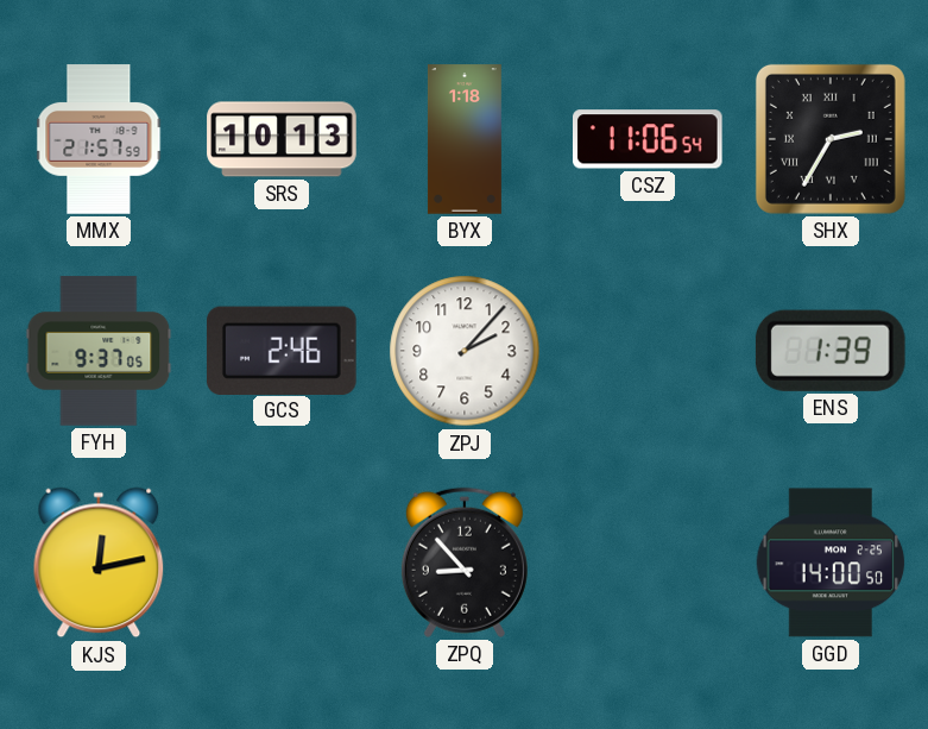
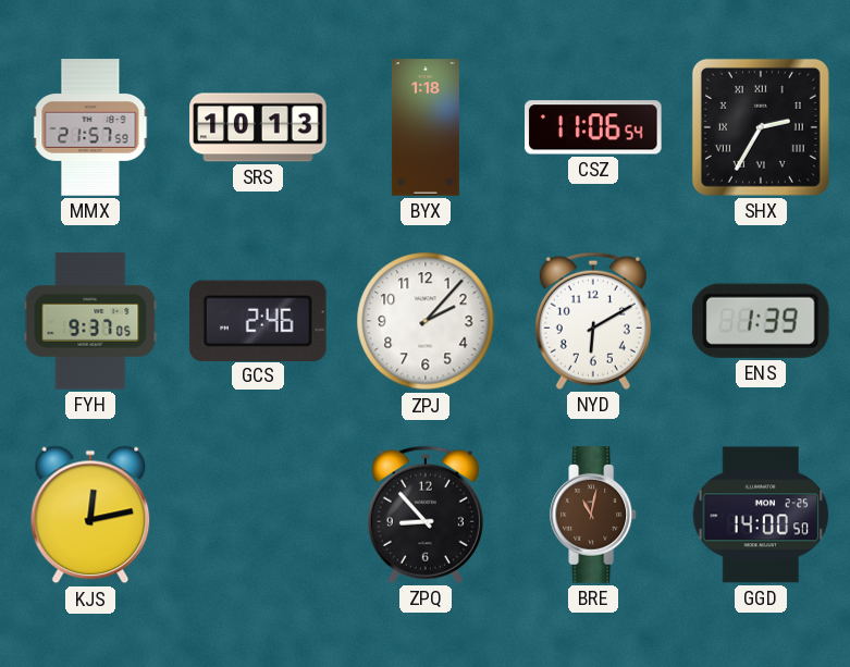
NYD: none -> 6:10 (593, 321)
BRE: none -> 11:02 (594, 515)
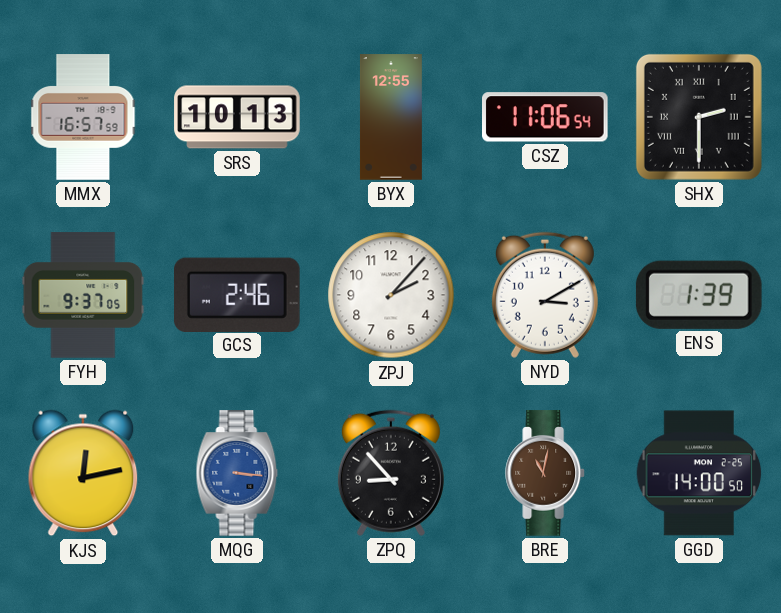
MMX: 21:57 -> 16:57 (83, 117)
BYX: 1:18 -> 12:55 (391, 117)
SHX: 2:35 -> 2:30 (699, 117)
NYD: 6:10 -> 3:10 (545, 295)
MQG: none -> 3:16 (237, 473)
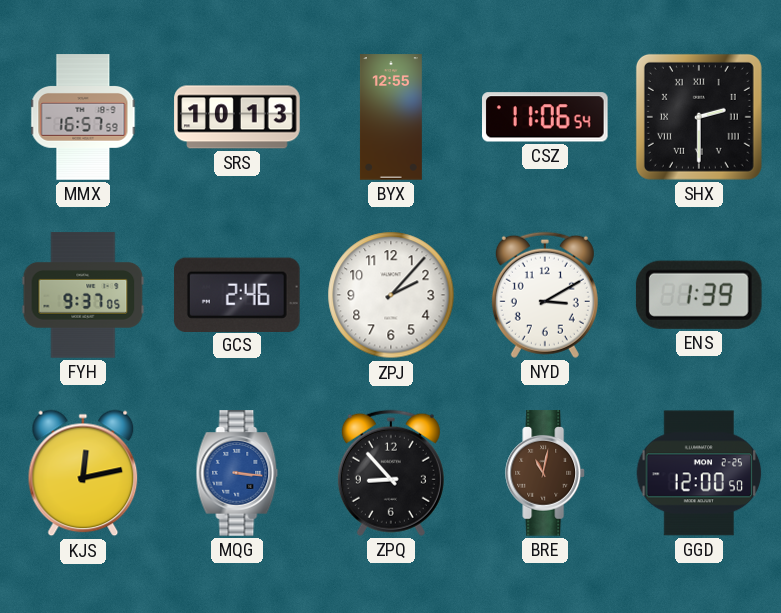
GGD: 14:00 -> 12:00 (699, 473)
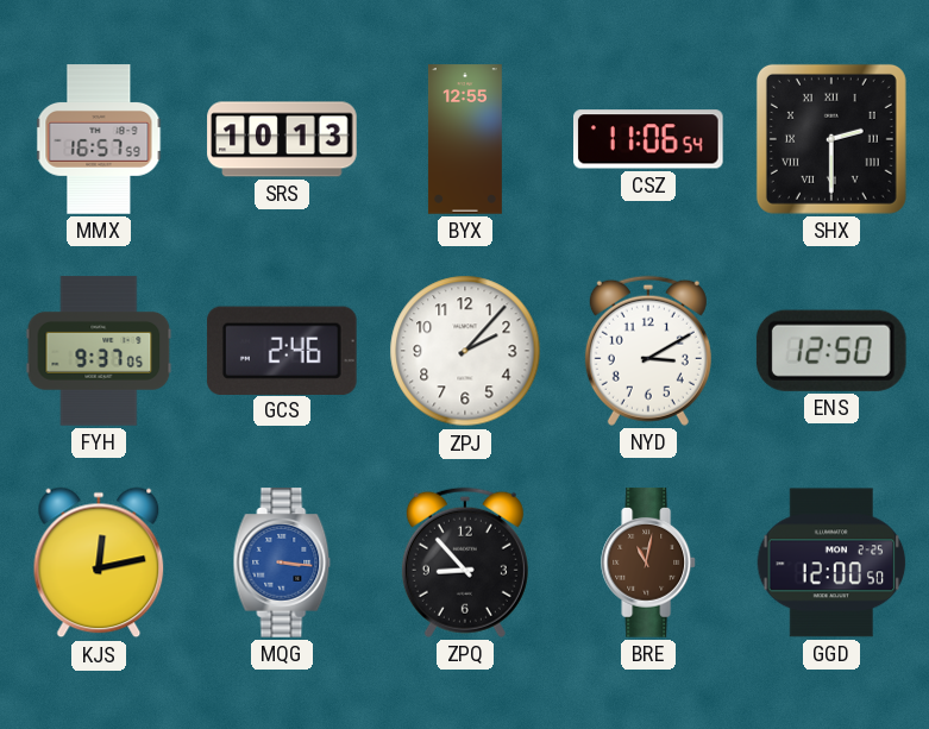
ENS: 1:39 -> 12:50 (831, 351)
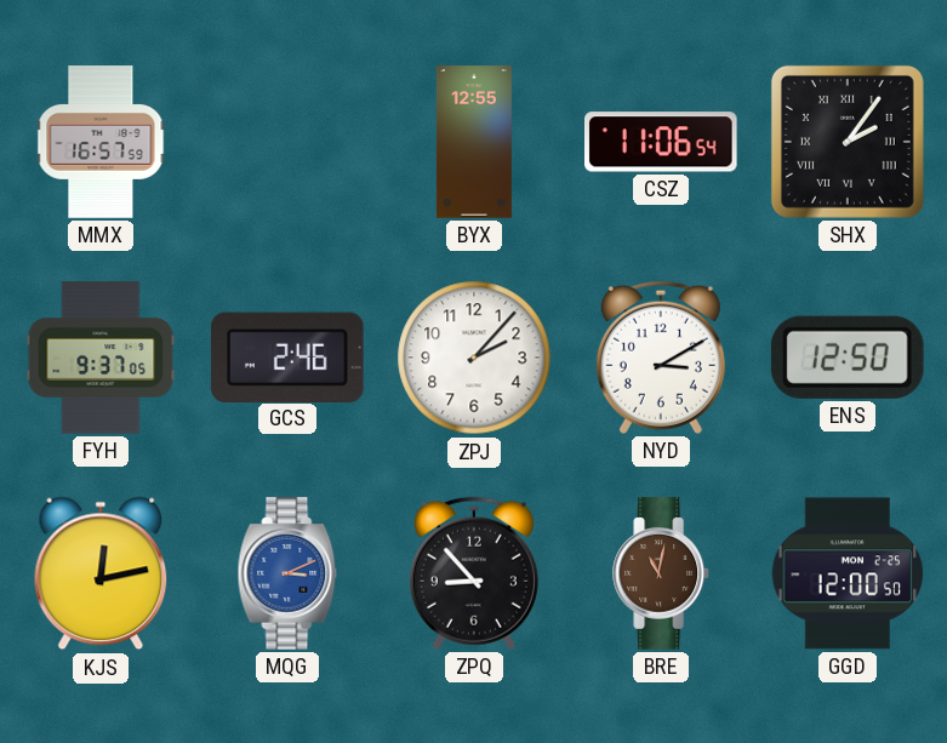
SRS: 10:13 -> none (282, 139)
SHX: 2:30 -> 2:06 (848, 142)
MQG: 3:16 -> 3:11 (287, 573)
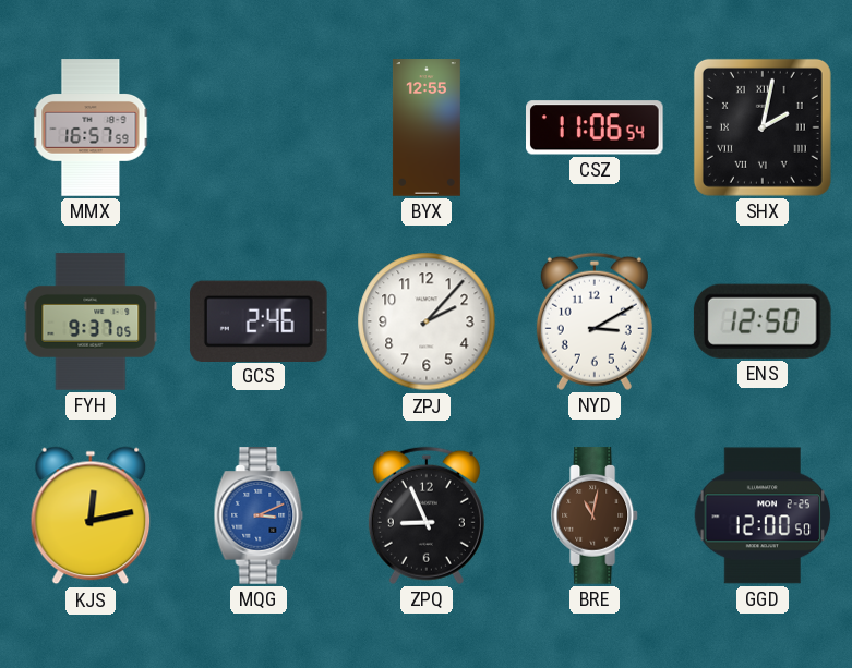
SHX: 2:06 -> 2:02 (763, 127)
ZPQ: 8:53 -> 8:56 (427, 515)
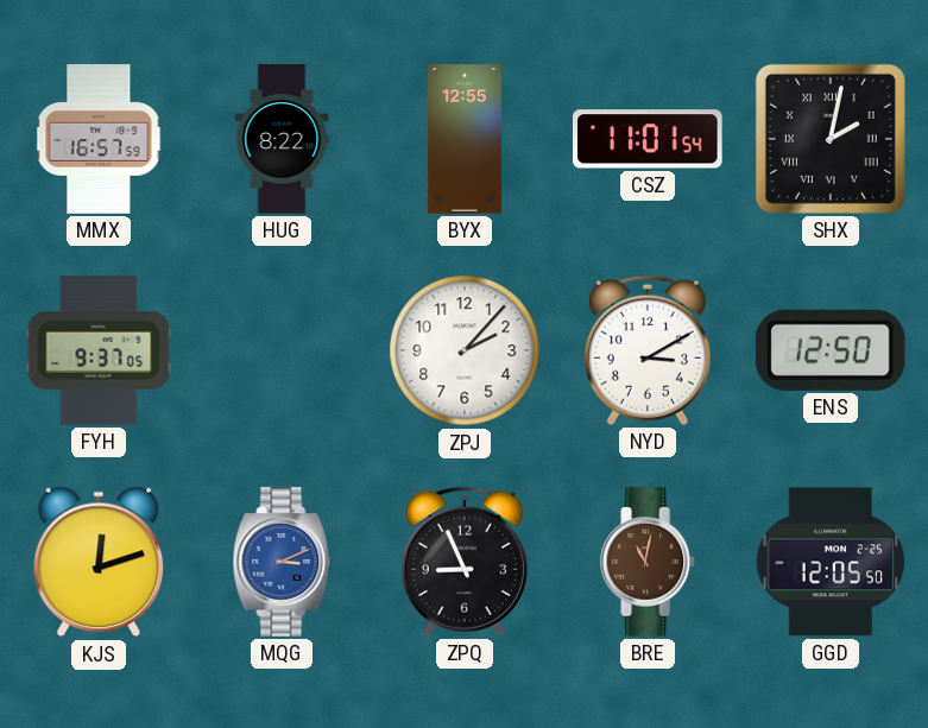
HUG: none -> 8:22 (282, 139)
CSZ: 11:06 -> 11:01 (649, 139)
GCS: 2:46 -> none (259, 320)
KJS: 12:13 -> 12:12 (99, 562)
GGD: 12:00 -> 12:05 (831, 562)
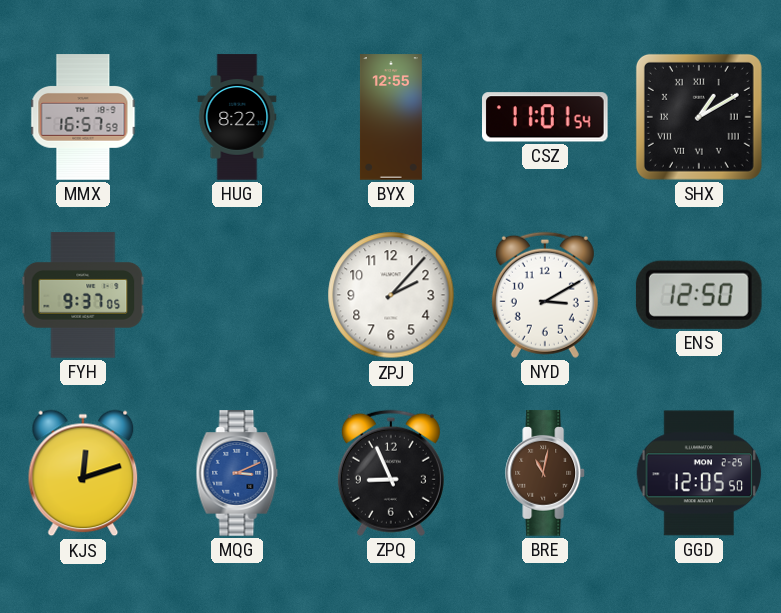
SHX: 2:02 -> 1:10 (699, 117)
